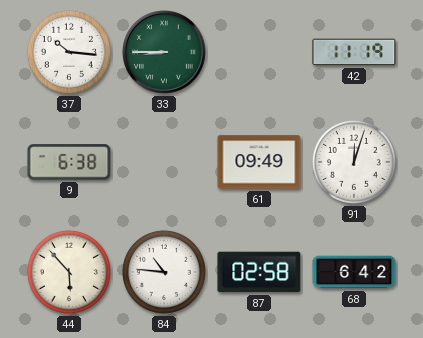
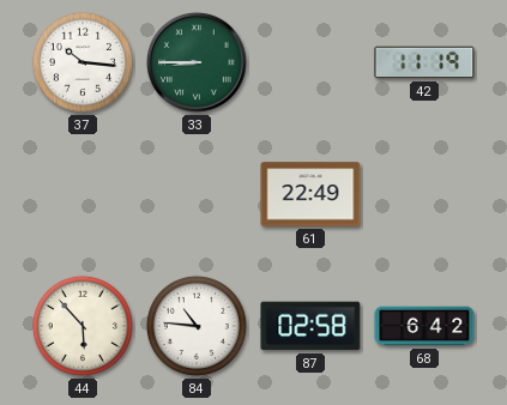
9: 6:38 -> none (69, 162)
61: 09:49 -> 22:49 (310, 194)
91: 12:03 -> none (354, 162)
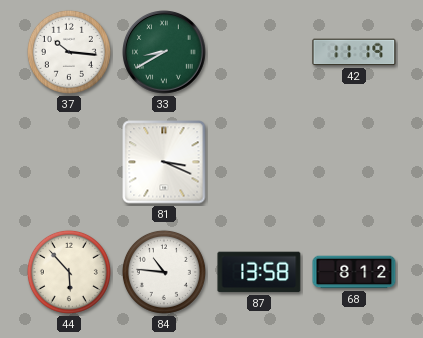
33: 8:45 -> 8:40 (165, 53)
81: none -> 3:19 (164, 162)
61: 22:49 -> none (310, 194)
87: 02:58 -> 13:58 (259, 272)
68: 6:42 -> 8:12 (354, 272)
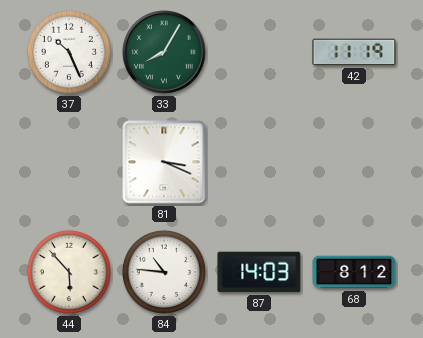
37: 10:16 -> 10:26 (69, 52)
33: 8:40 -> 8:05 (165, 53)
87: 13:58 -> 14:03 (259, 272)
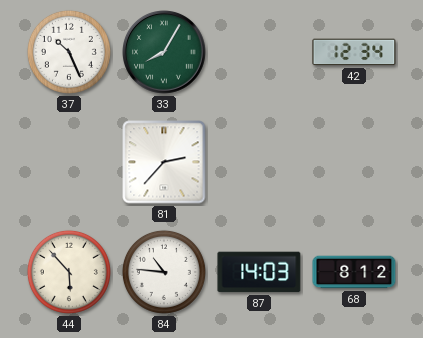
42: 11:19 -> 12:34 (354, 52)
81: 3:19 -> 2:37 (164, 162)
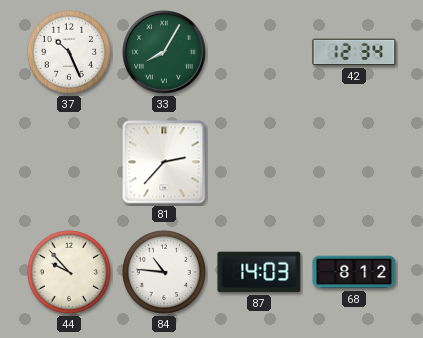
44: 5:53 -> 9:53 (69, 272)
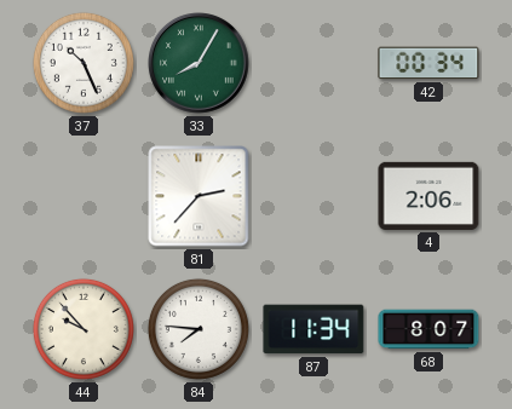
42: 12:34 -> 00:34 (428, 63)
4: none -> 2:06 (428, 196)
84: 10:46 -> 7:46 (199, 329)
87: 14:03 -> 11:34 (313, 329)
68: 8:12 -> 8:07 (428, 329)
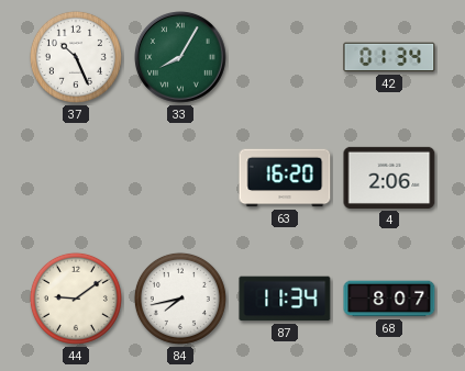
42: 00:34 -> 01:34 (389, 57)
81: 2:37 -> none (199, 196)
63: none -> 16:20 (285, 178)
44: 9:53 -> 9:09 (76, 299)
84: 7:46 -> 7:43 (180, 299)
